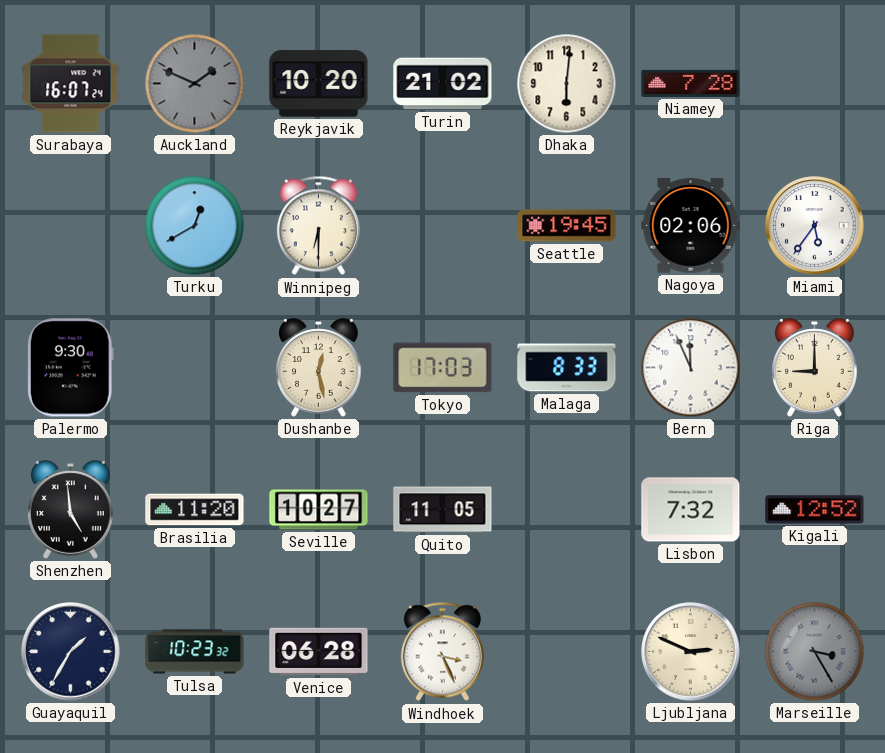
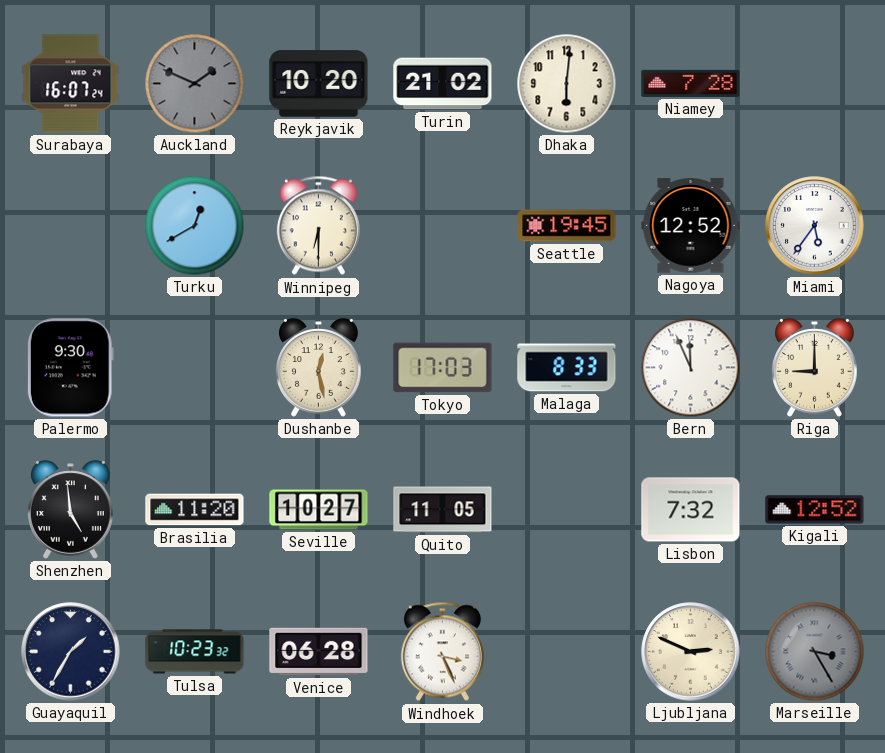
Nagoya: 02:06 -> 12:52 (691, 226)
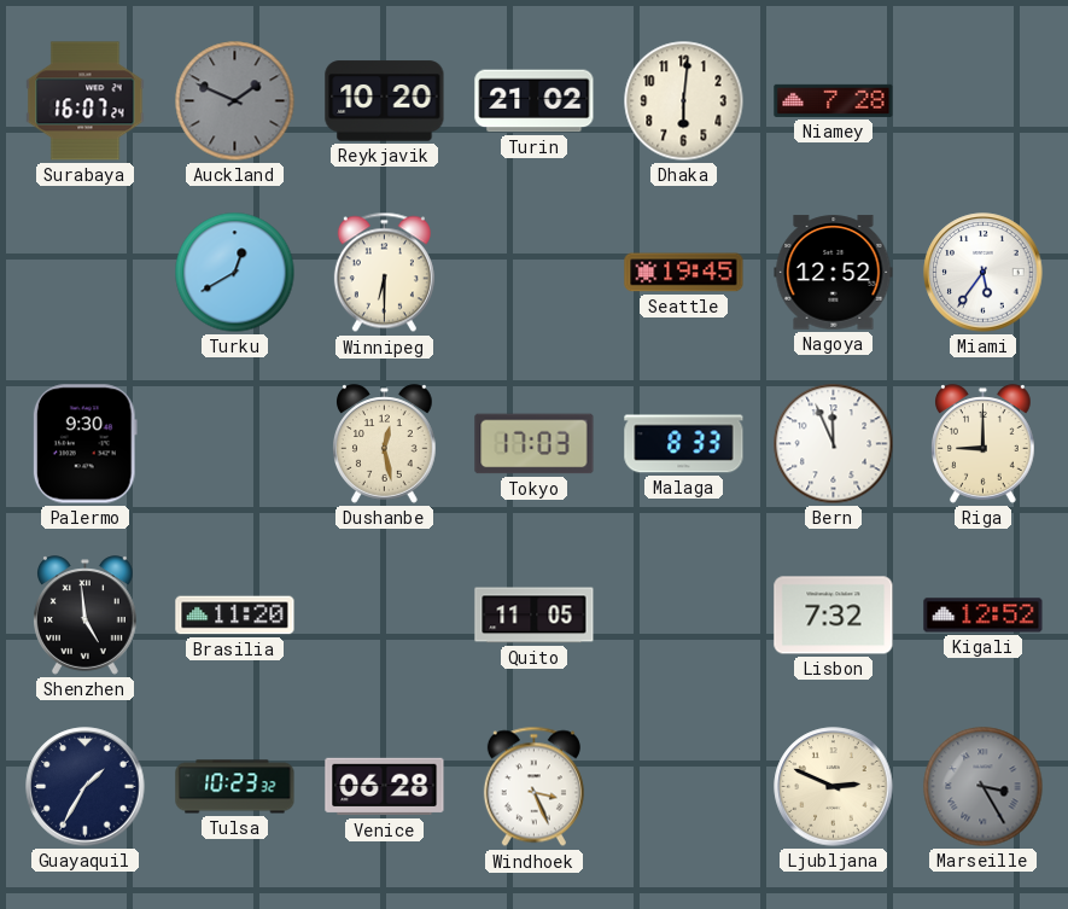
Seville: 10:27 -> none (319, 510)
